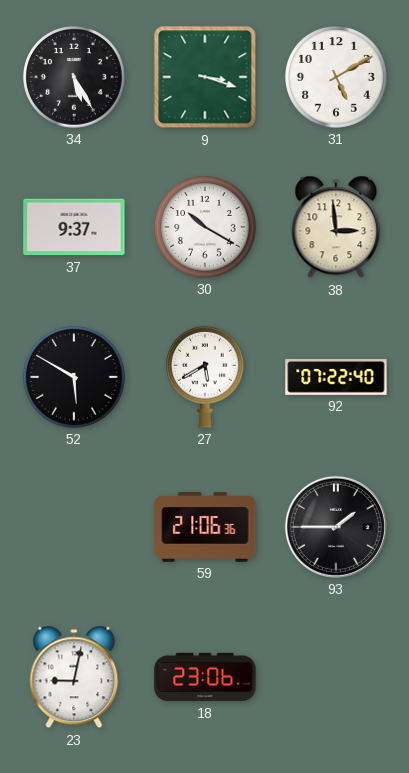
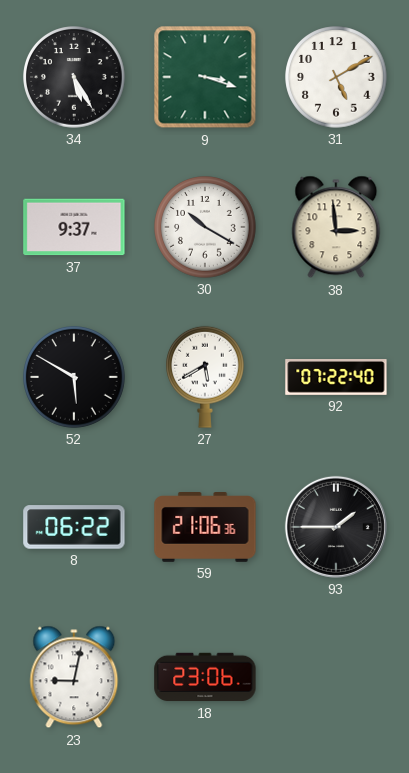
8: none -> 06:22 (74, 527)
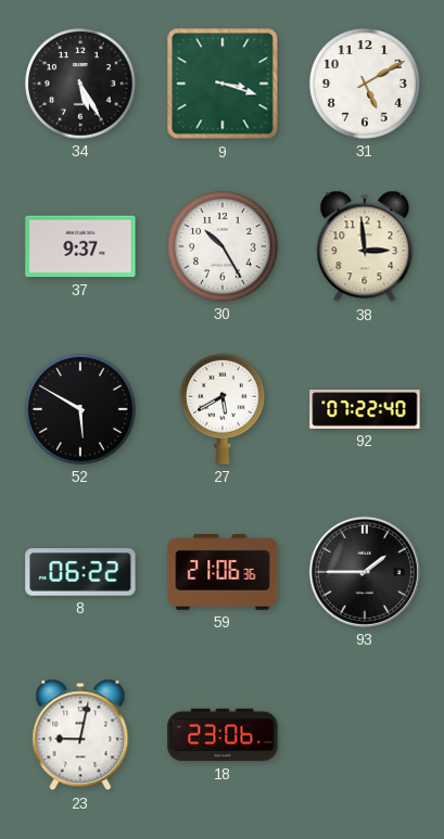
30: 10:20 -> 10:25 (223, 246)
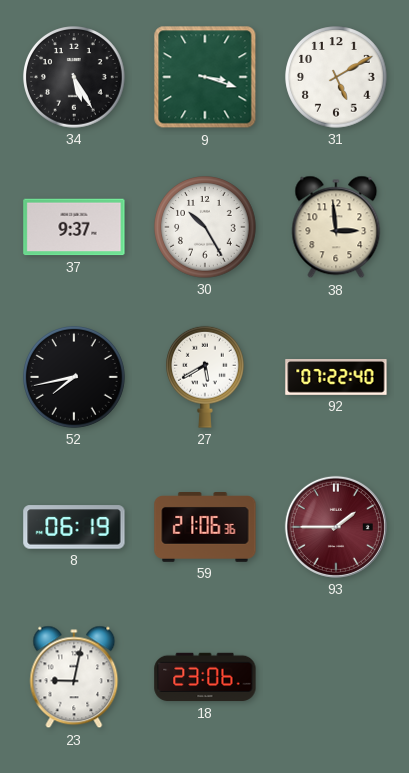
52: 5:50 -> 7:43 (74, 377)
8: 06:22 -> 06:19 (74, 527)
93 dial: black -> burgundy (336, 527)
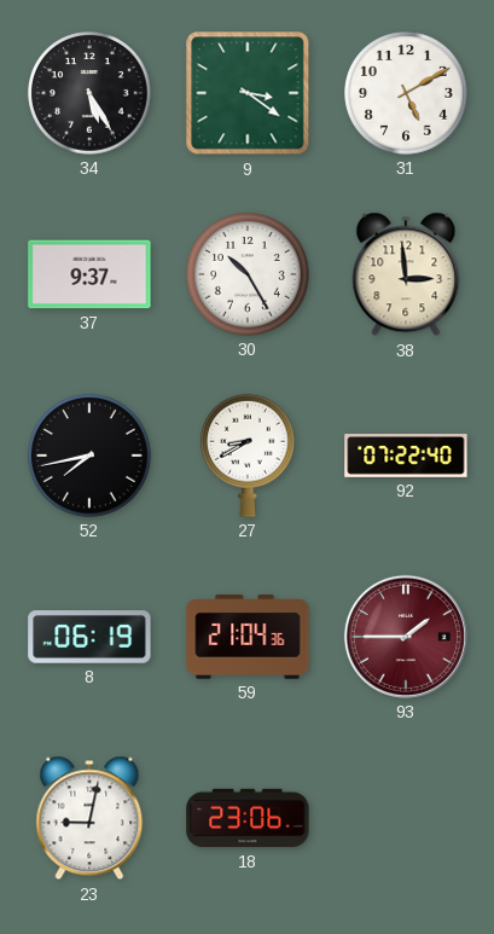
9: 3:18 -> 3:21 (248, 93)
27: 5:40 -> 8:40 (249, 456)
59: 21:06 -> 21:04 (248, 638)
